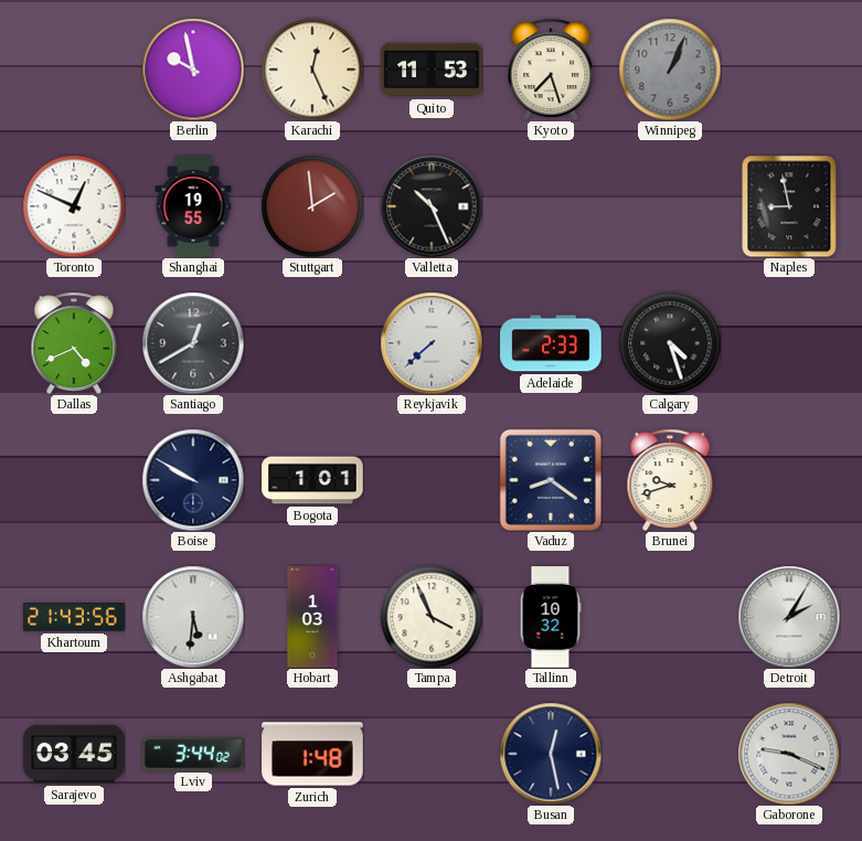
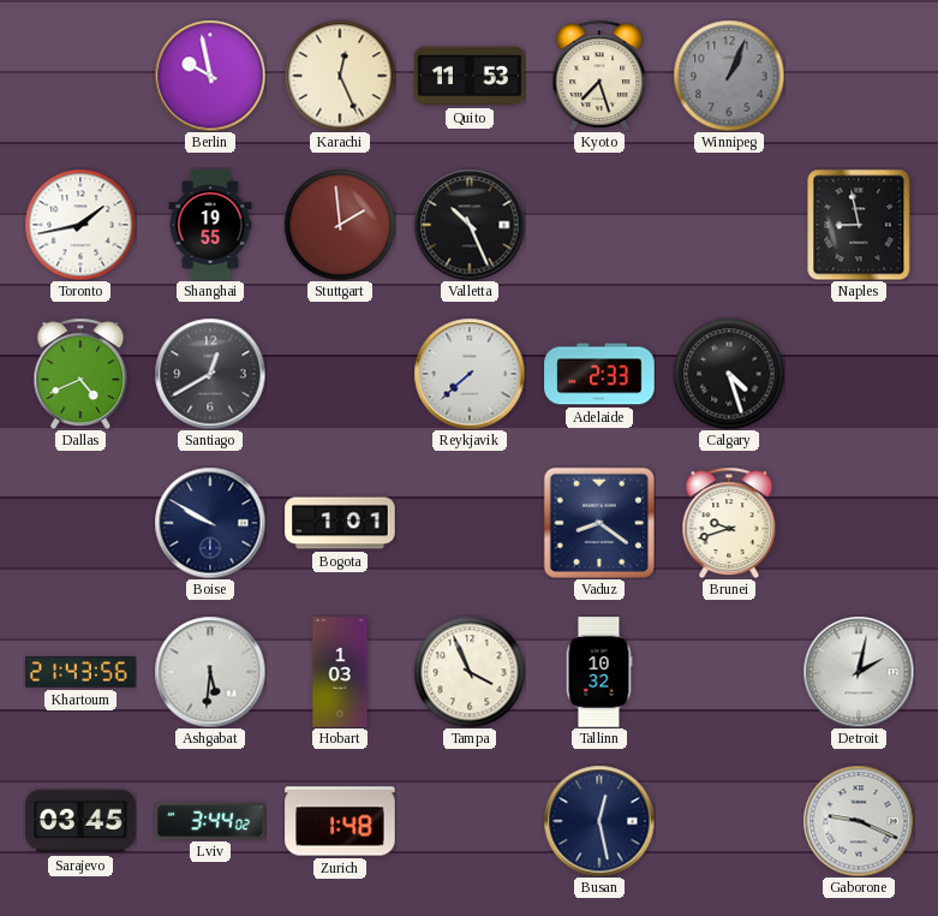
Toronto: 12:49 -> 1:43 (80, 225)
Detroit: 2:05 -> 2:02 (859, 672)
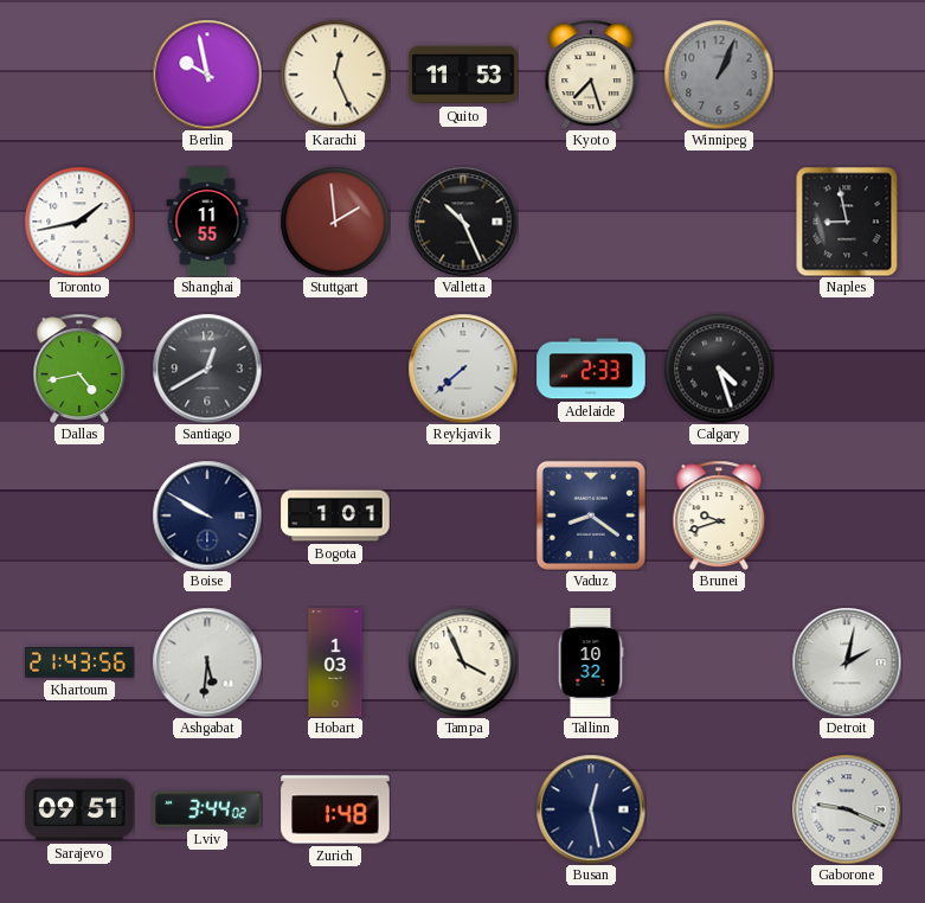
Shanghai: 19:55 -> 11:55 (207, 222)
Dallas: 4:41 -> 4:43 (79, 367)
Sarajevo: 03:45 -> 09:51 (79, 809)
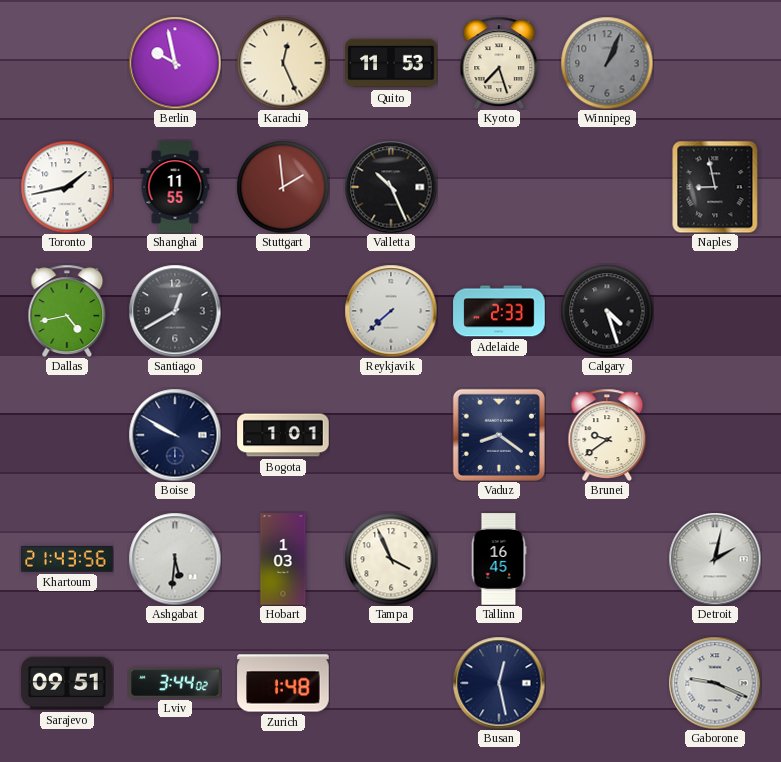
Brunei: 9:42 -> 9:39 (607, 434)
Tallinn: 10:32 -> 16:45 (499, 559)
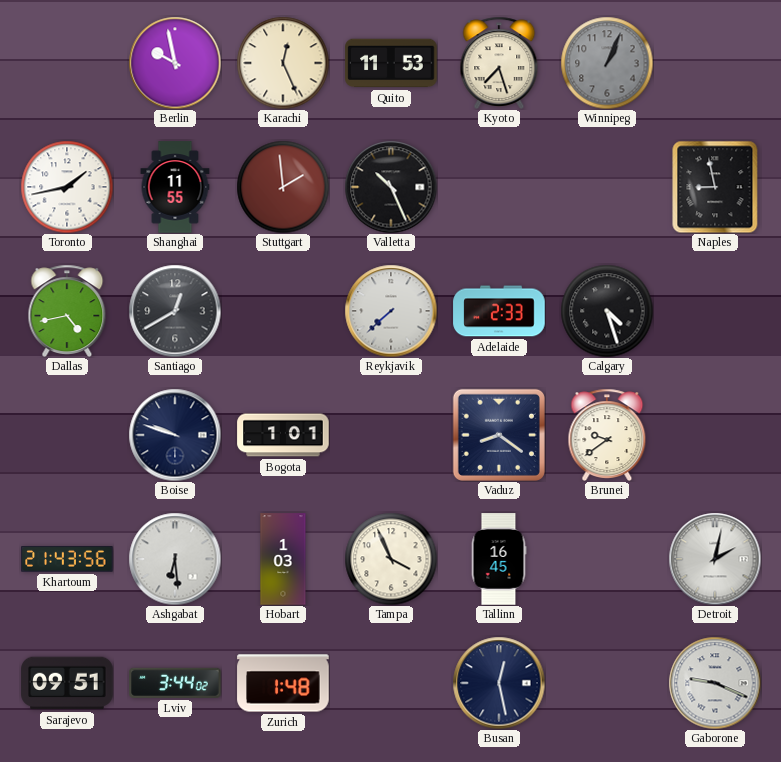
Boise: 9:50 -> 9:48 (175, 435)
Ashgabat: 5:31 -> 6:29 (175, 559)
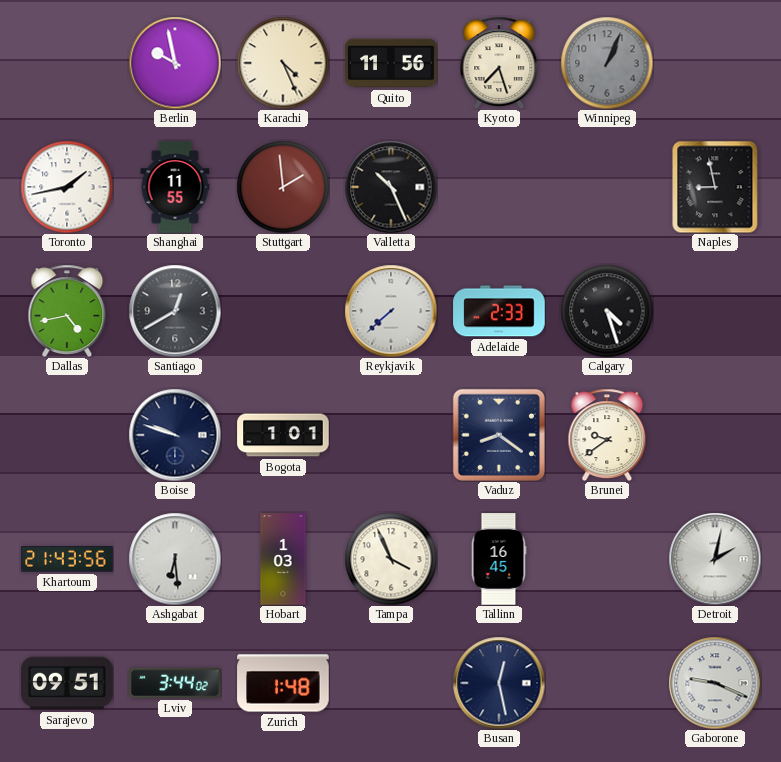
Karachi: 12:26 -> 4:26 (283, 63)
Quito: 11:53 -> 11:56 (391, 63)
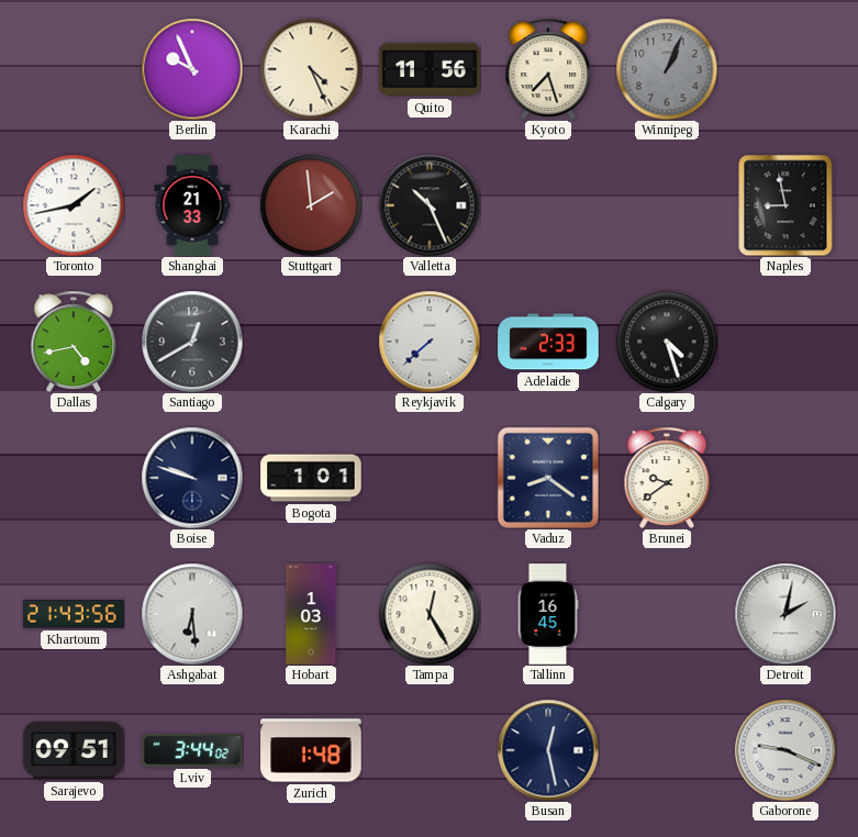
Berlin: 9:58 -> 9:56 (192, 69)
Shanghai: 11:55 -> 21:33 (192, 205)
Tampa: 3:56 -> 12:25 (430, 614)
